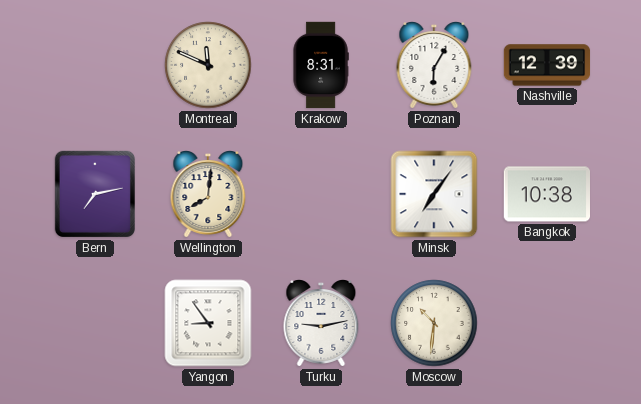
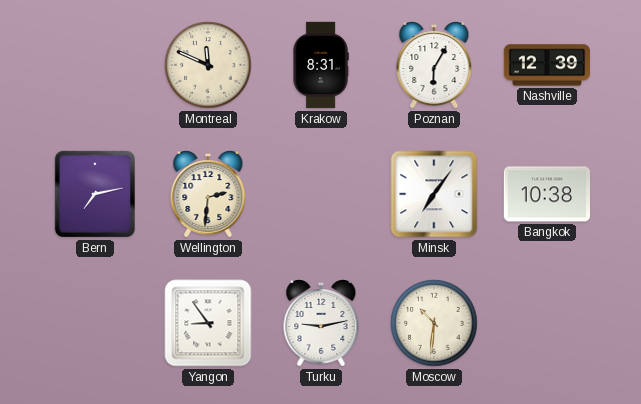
Wellington: 8:01 -> 2:31 (208, 195)
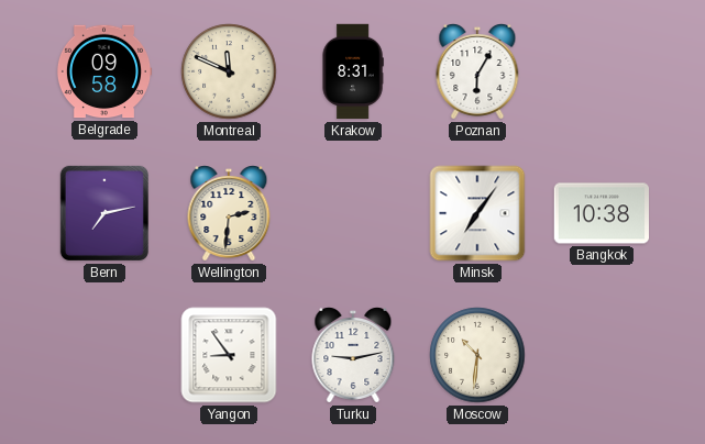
Belgrade: none -> 09:58 (104, 71)
Nashville: 12:39 -> none (547, 65)
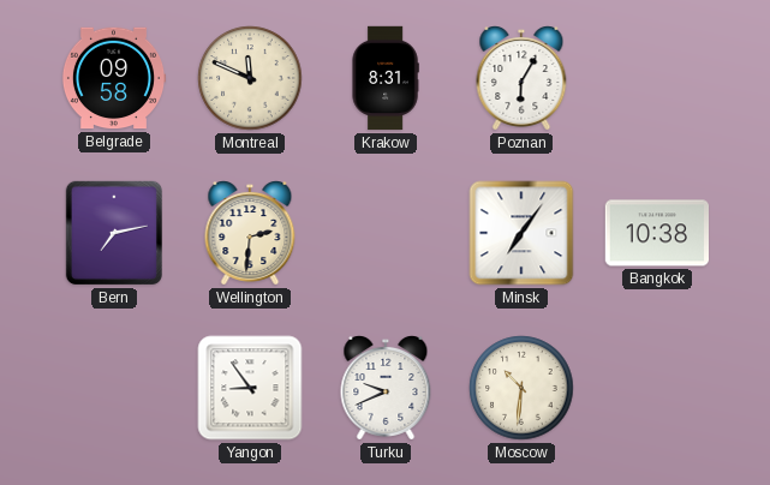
Turku: 9:13 -> 9:41 (386, 389)
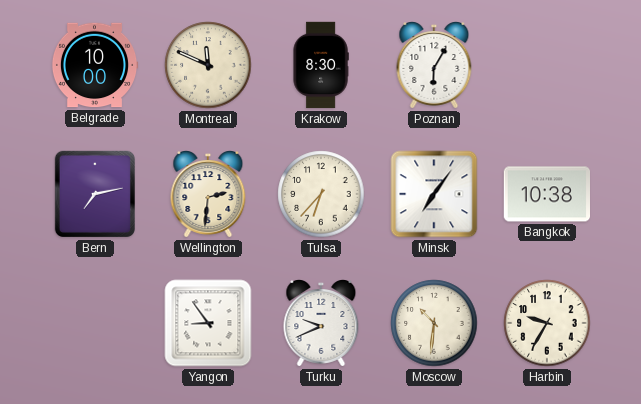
Belgrade: 09:58 -> 10:00 (95, 65)
Krakow: 8:31 -> 8:30 (321, 65)
Tulsa: none -> 6:37 (321, 194)
Harbin: none -> 9:35 (547, 323)
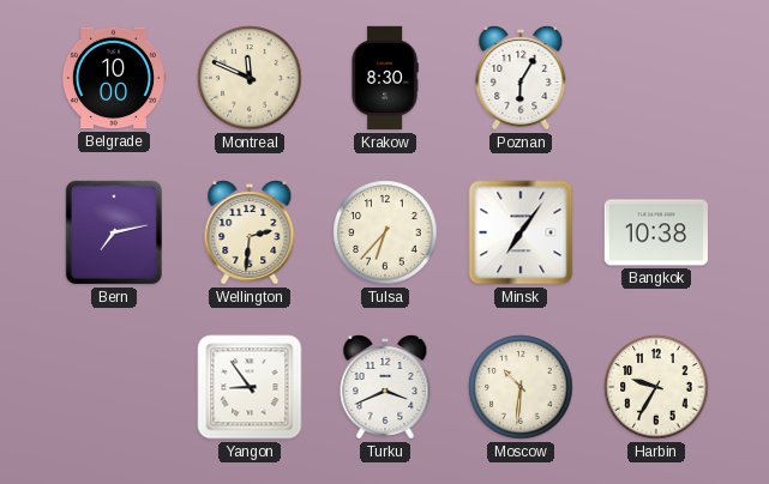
Turku: 9:41 -> 3:41 (385, 388)
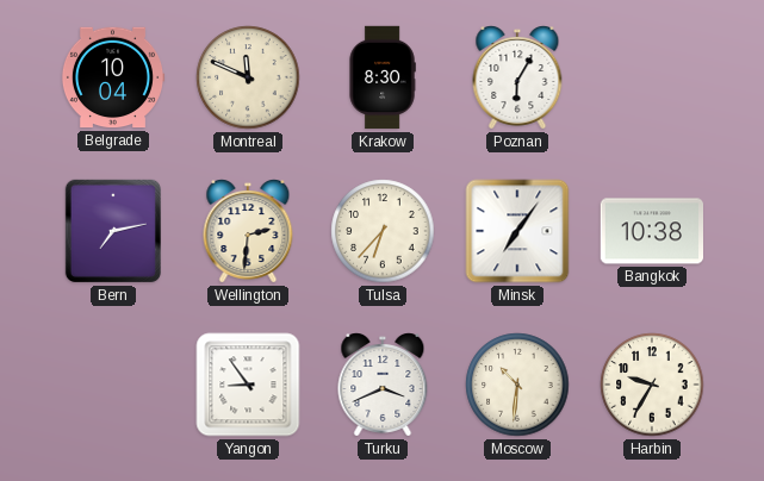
Belgrade: 10:00 -> 10:04 (113, 77)
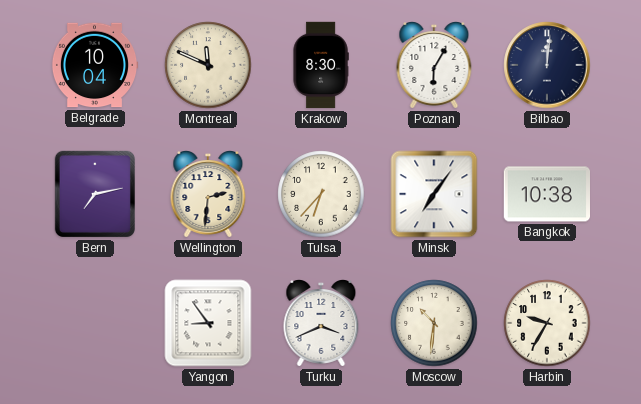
Bilbao: none -> 12:01 (547, 65)
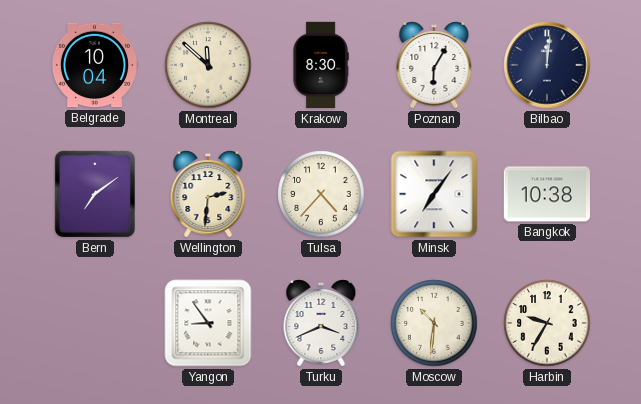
Montreal: 11:49 -> 11:52 (208, 65)
Bern: 7:13 -> 7:09 (95, 194)
Tulsa: 6:37 -> 4:37 (321, 194)
